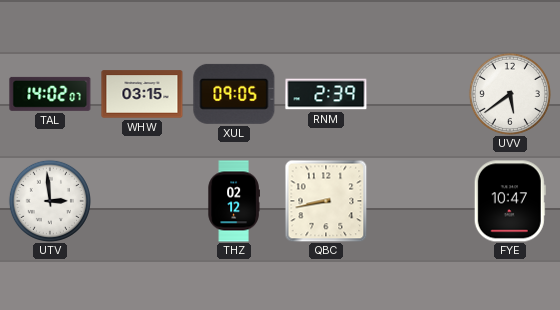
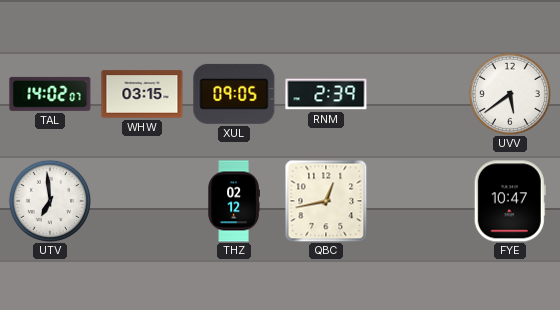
UTV: 2:59 -> 6:59 (50, 201)
QBC: 8:43 -> 12:43 (326, 201)
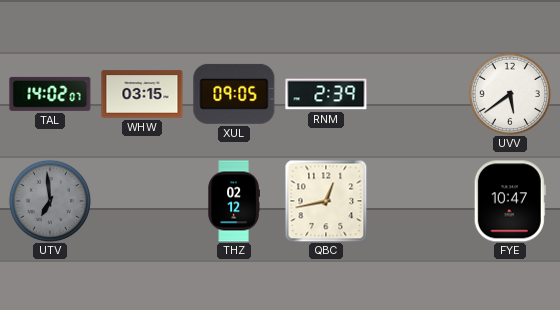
UTV dial: white -> grey (50, 201)
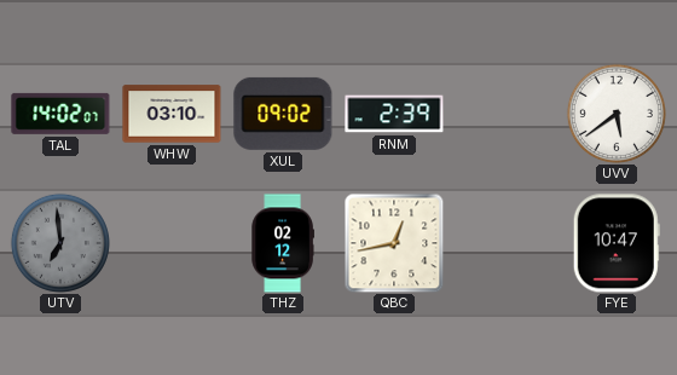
WHW: 03:15 -> 03:10 (172, 114)
XUL: 09:05 -> 09:02 (283, 114)
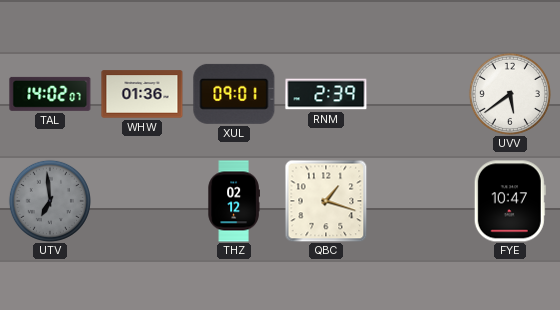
WHW: 03:10 -> 01:36 (142, 94)
XUL: 09:02 -> 09:01 (234, 94)
QBC: 12:43 -> 1:18 (326, 201)
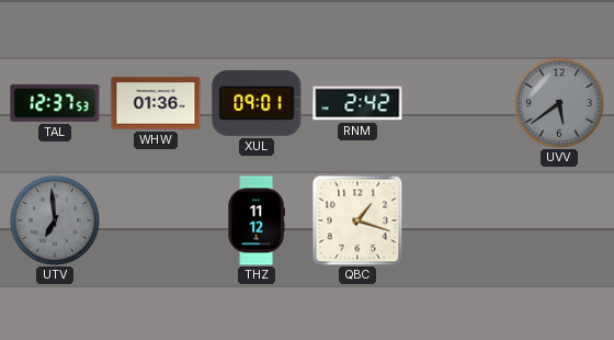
TAL: 14:02 -> 12:37 (55, 103)
RNM: 2:39 -> 2:42 (357, 103)
UVV dial: white -> grey (559, 103)
THZ: 02:12 -> 11:12 (257, 220)
FYE: 10:47 -> none (510, 201)
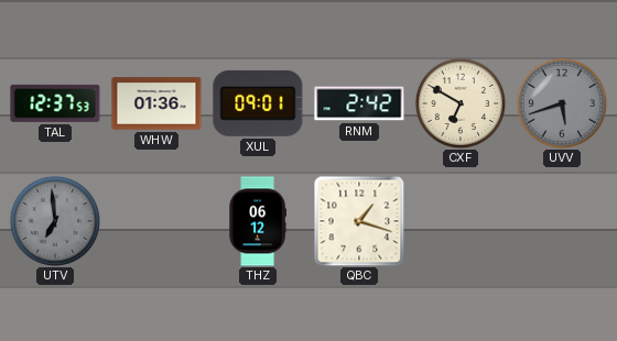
CXF: none -> 6:50 (461, 103)
UVV: 5:39 -> 5:42 (562, 103)
THZ: 11:12 -> 06:12 (258, 221)
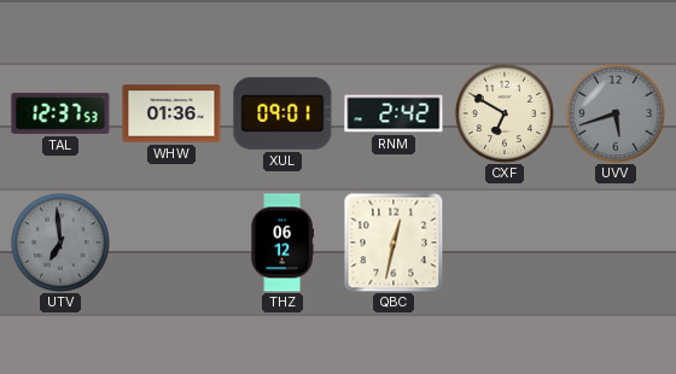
QBC: 1:18 -> 12:32 (394, 242)
